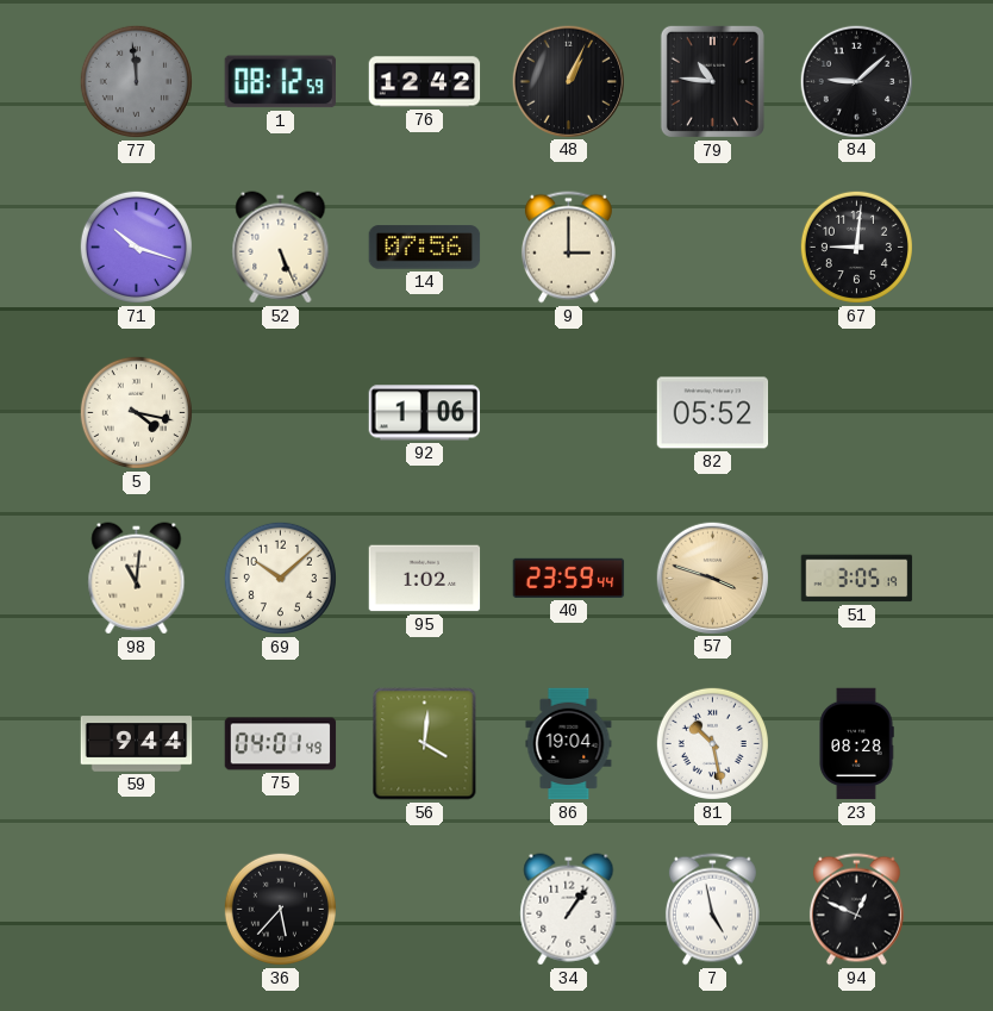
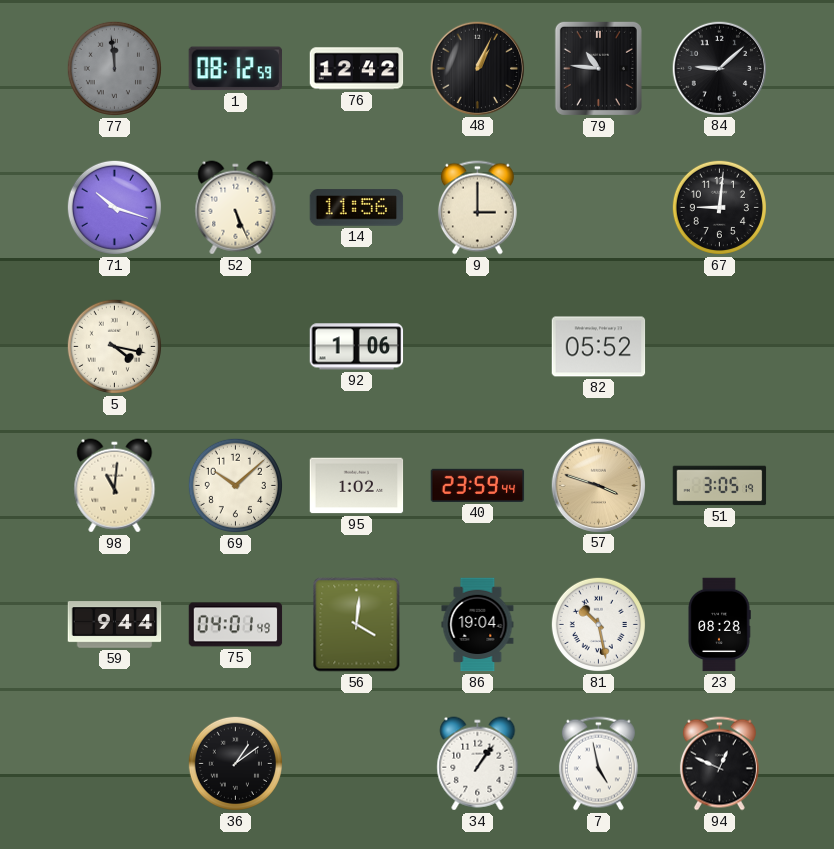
14: 07:56 -> 11:56 (357, 208)
36: 5:37 -> 1:09 (235, 763)
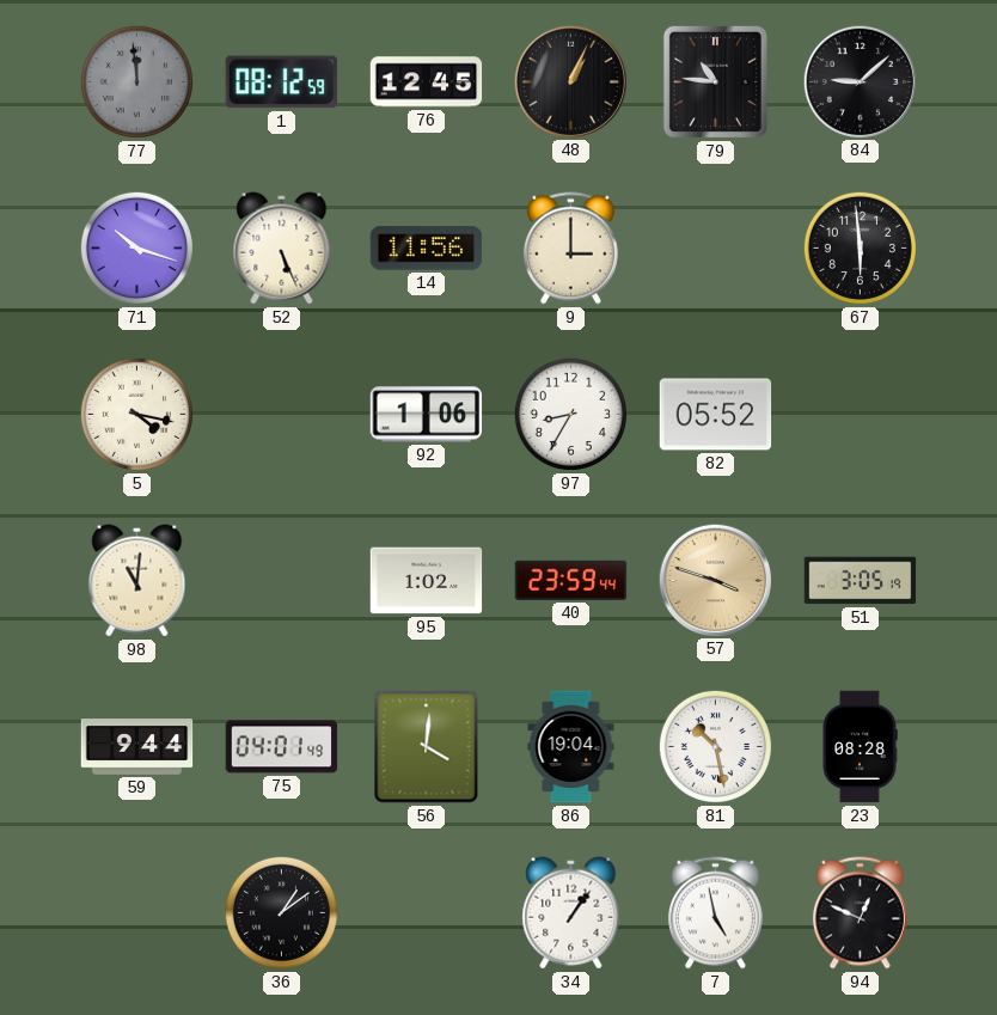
76: 12:42 -> 12:45 (427, 82)
67: 9:01 -> 5:59 (860, 247)
97: none -> 8:35 (570, 414)
69: 10:08 -> none (235, 485)
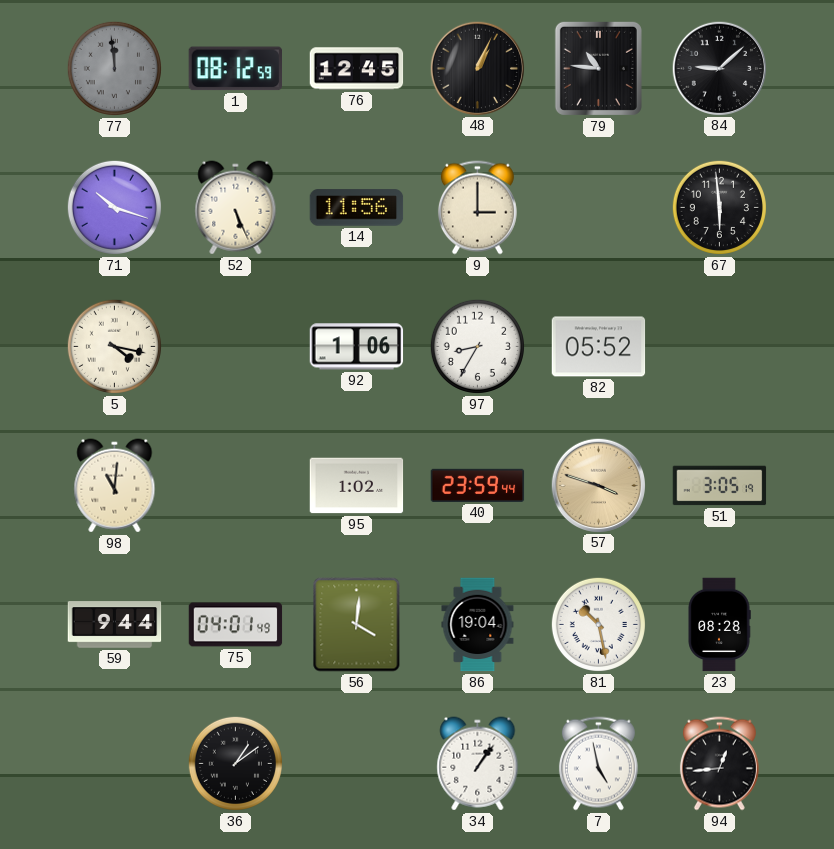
94: 12:49 -> 12:44 (719, 764)
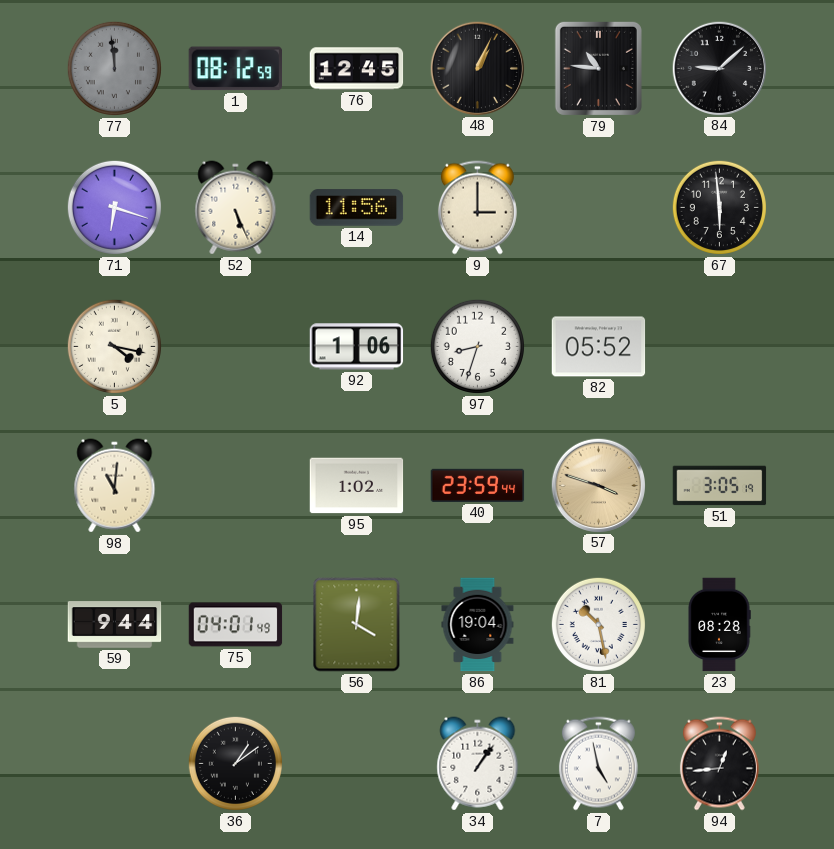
71: 10:18 -> 6:18 (114, 207)
97: 8:35 -> 8:33 (477, 346)
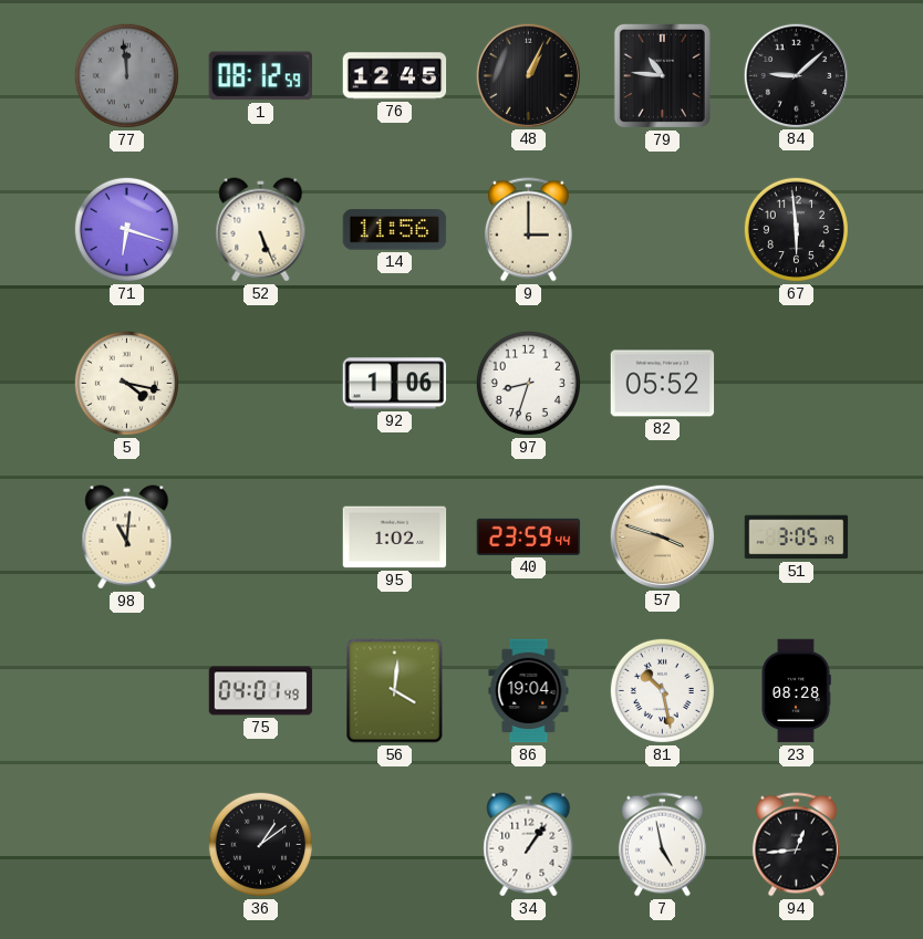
59: 9:44 -> none (115, 625)
